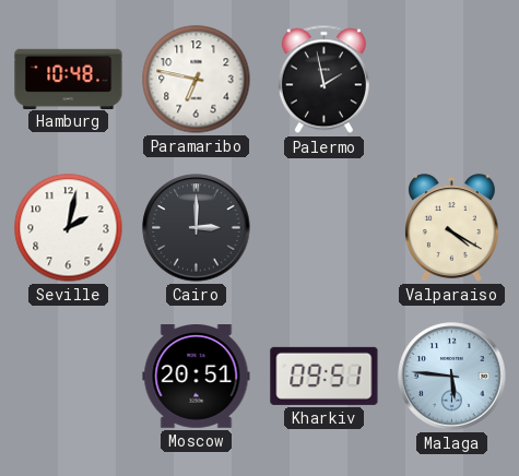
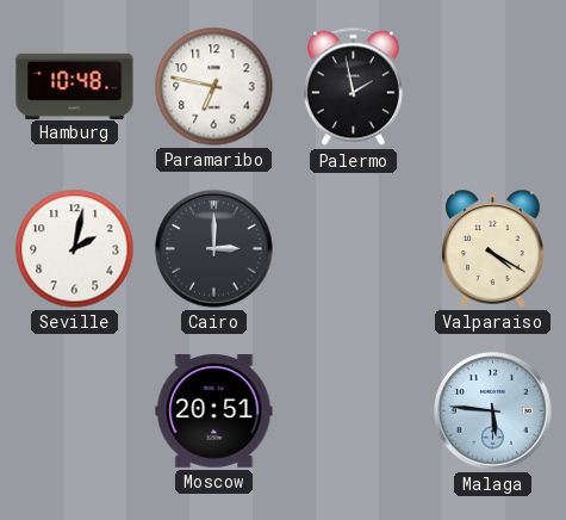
Kharkiv: 09:51 -> none (325, 376)
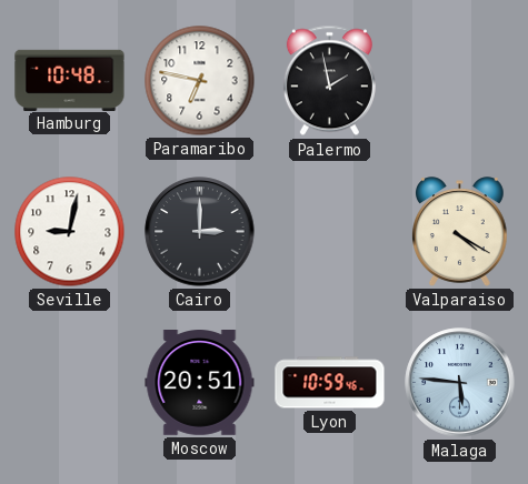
Seville: 2:02 -> 9:02 (70, 232)
Lyon: none -> 10:59 (330, 383)
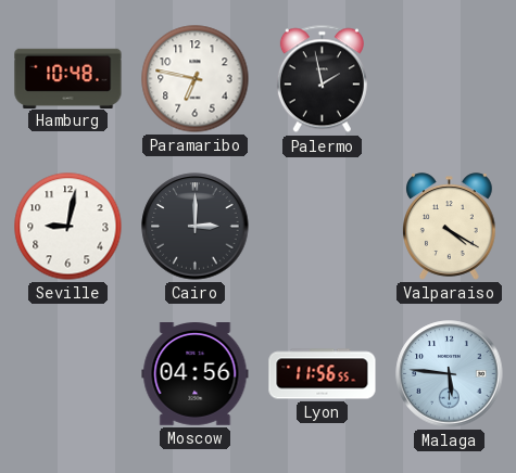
Moscow: 20:51 -> 04:56 (196, 374)
Lyon: 10:59 -> 11:56 (323, 374)
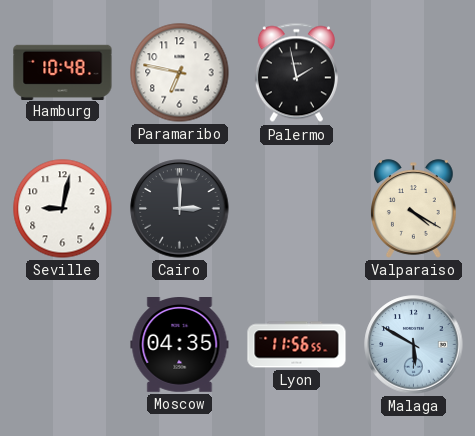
Moscow: 04:56 -> 04:35 (180, 345)
Malaga: 5:46 -> 5:50 (414, 345)
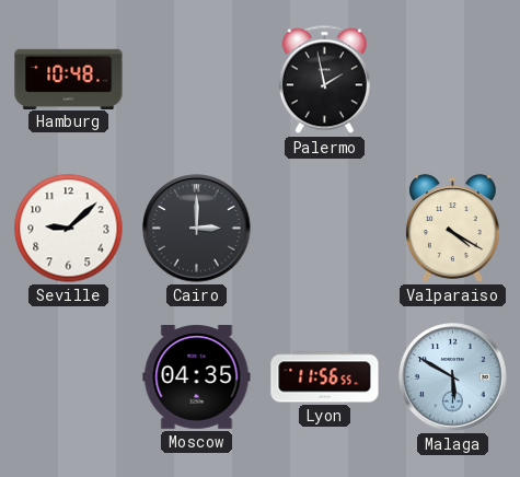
Paramaribo: 6:47 -> none (180, 73)
Seville: 9:02 -> 9:08 (69, 229)
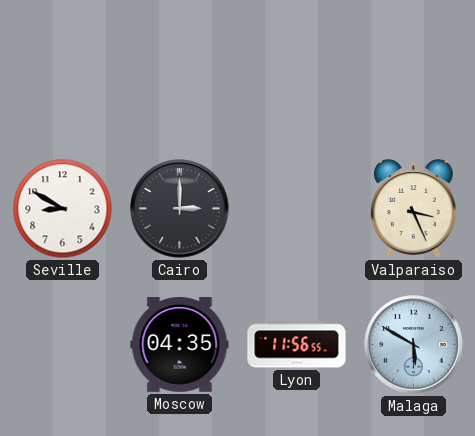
Hamburg: 10:48 -> none (69, 79)
Palermo: 1:58 -> none (324, 80)
Seville: 9:08 -> 8:50 (63, 209)
Valparaiso: 4:20 -> 3:26 (414, 209)
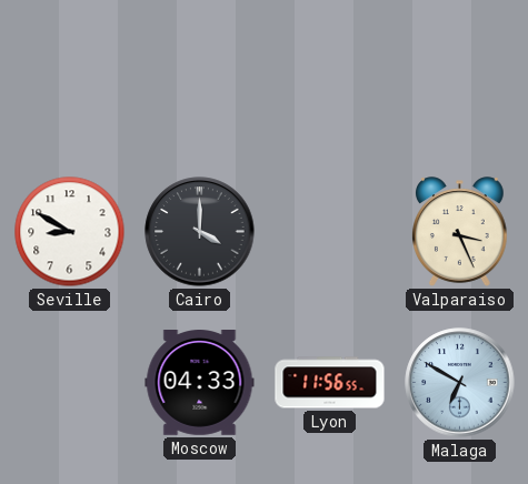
Cairo: 3:00 -> 4:00 (200, 232)
Moscow: 04:35 -> 04:33 (200, 383)
Malaga: 5:50 -> 6:50 (460, 383)
